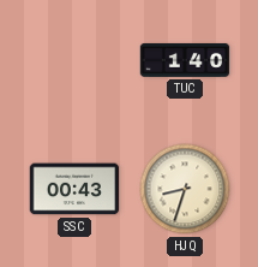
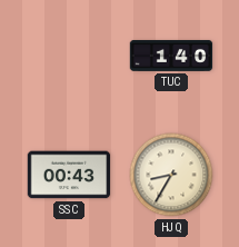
HJQ: 8:33 -> 8:35 (171, 175)
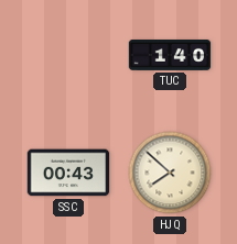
HJQ: 8:35 -> 7:52 (170, 173)
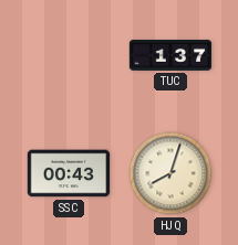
TUC: 1:40 -> 1:37 (170, 55)
HJQ: 7:52 -> 8:03 (170, 173)
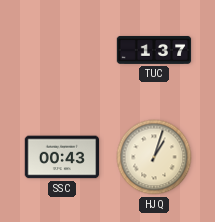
HJQ: 8:03 -> 1:03 (154, 157)
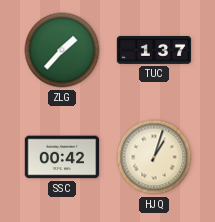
ZLG: none -> 1:37 (62, 50)
SSC: 00:43 -> 00:42 (62, 157)
